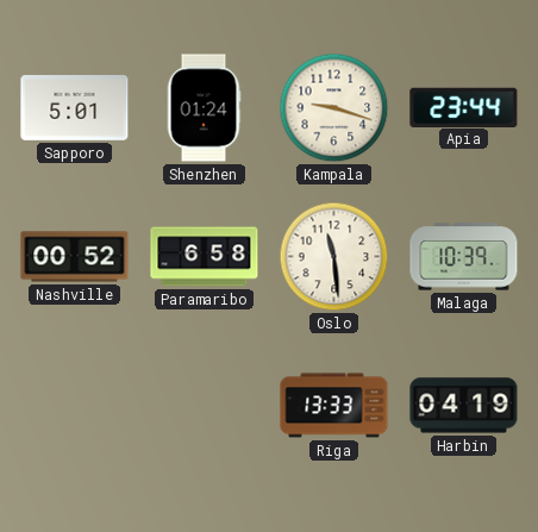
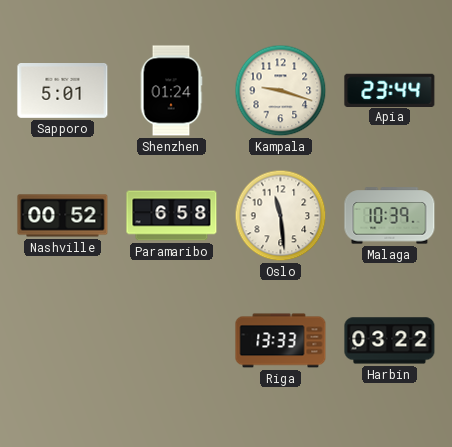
Harbin: 04:19 -> 03:22 (390, 341)
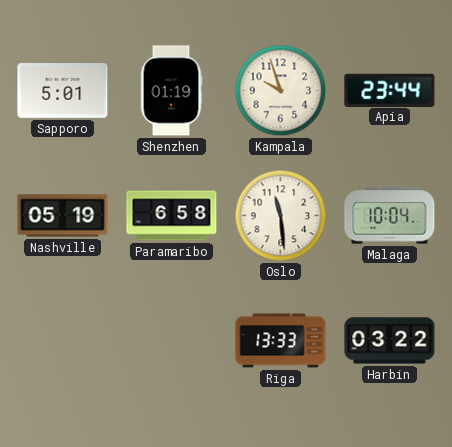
Shenzhen: 01:24 -> 01:19 (171, 91)
Kampala: 9:18 -> 9:57 (281, 91)
Nashville: 00:52 -> 05:19 (63, 216)
Malaga: 10:39 -> 10:04 (390, 216)
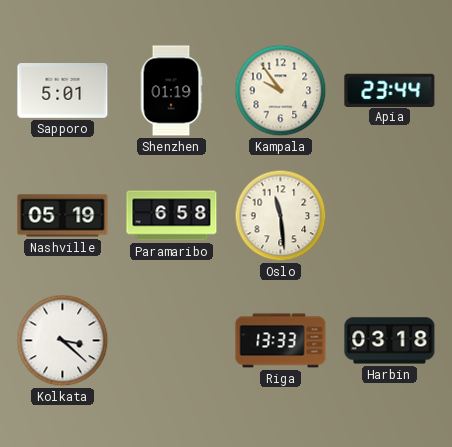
Kampala: 9:57 -> 9:54 (281, 91)
Malaga: 10:04 -> none (390, 216)
Kolkata: none -> 3:22 (63, 341)
Harbin: 03:22 -> 03:18 (390, 341)
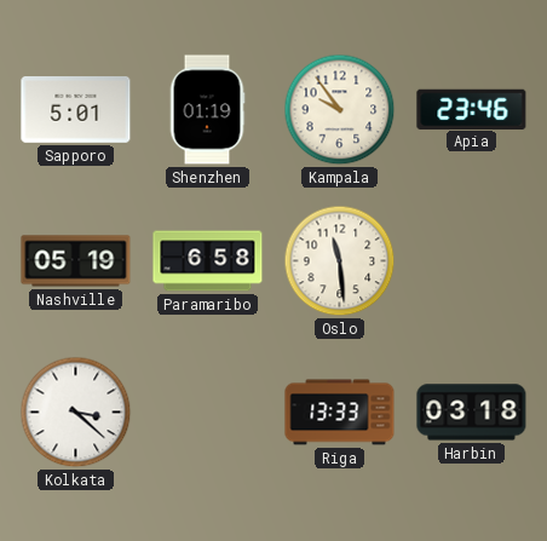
Apia: 23:44 -> 23:46 (472, 109)
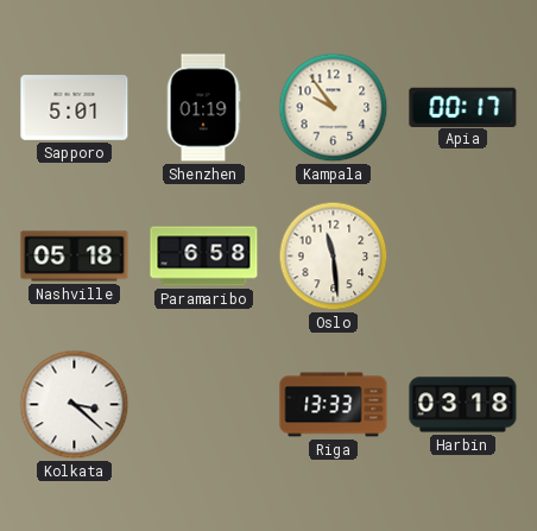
Apia: 23:46 -> 00:17 (463, 107)
Nashville: 05:19 -> 05:18 (75, 257)
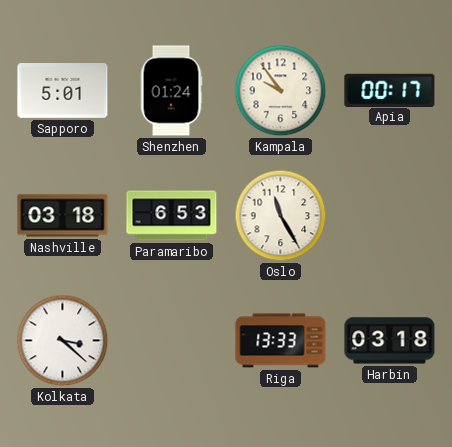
Shenzhen: 01:19 -> 01:24 (171, 91)
Nashville: 05:18 -> 03:18 (63, 216)
Paramaribo: 6:58 -> 6:53 (172, 216)
Oslo: 11:29 -> 11:25 (281, 216)
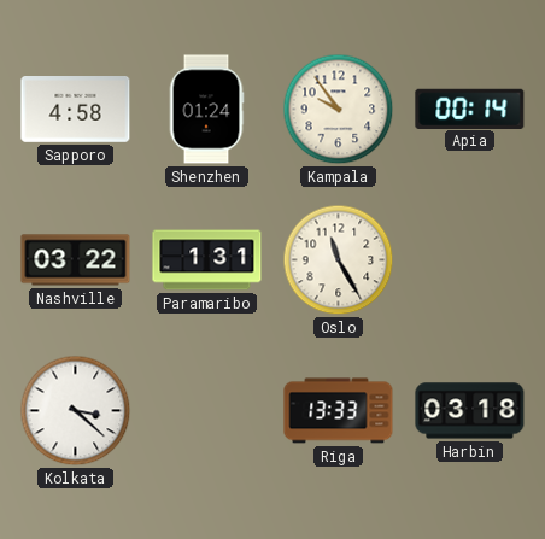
Sapporo: 5:01 -> 4:58 (76, 110)
Apia: 00:17 -> 00:14 (470, 109)
Nashville: 03:18 -> 03:22 (76, 260)
Paramaribo: 6:53 -> 1:31 (207, 260)
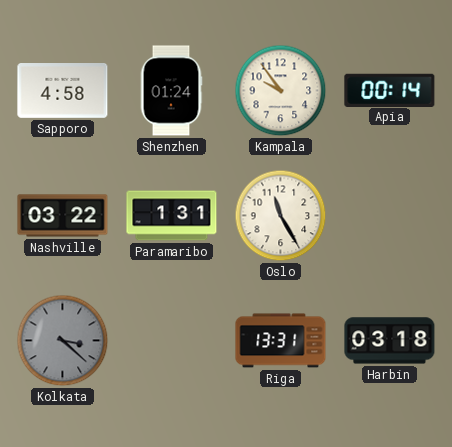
Kolkata dial: white -> grey (63, 341)
Riga: 13:33 -> 13:31 (281, 341)
